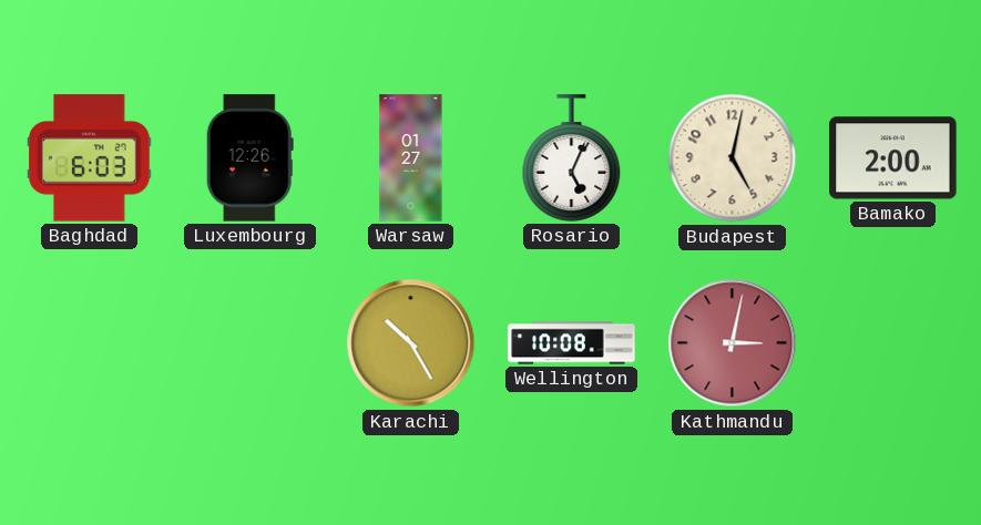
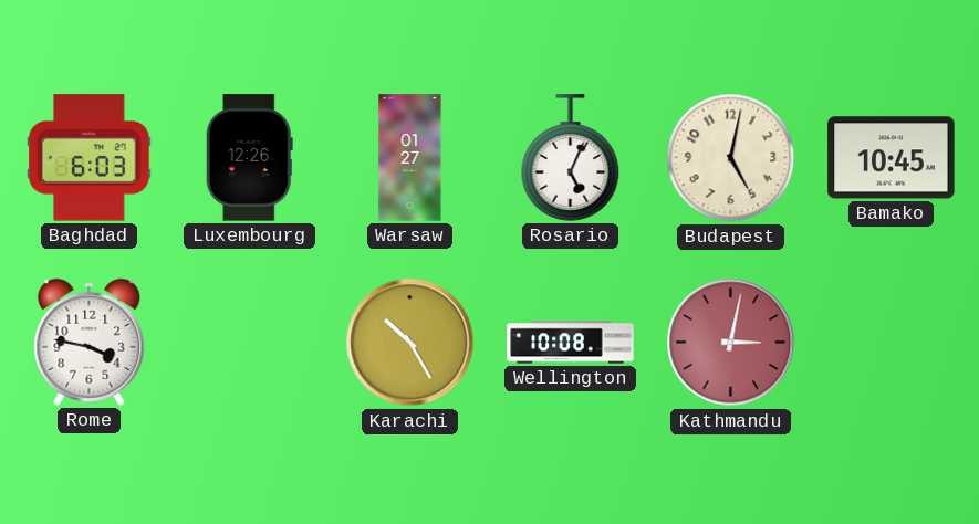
Bamako: 2:00 -> 10:45 (892, 158)
Rome: none -> 3:47 (90, 342)
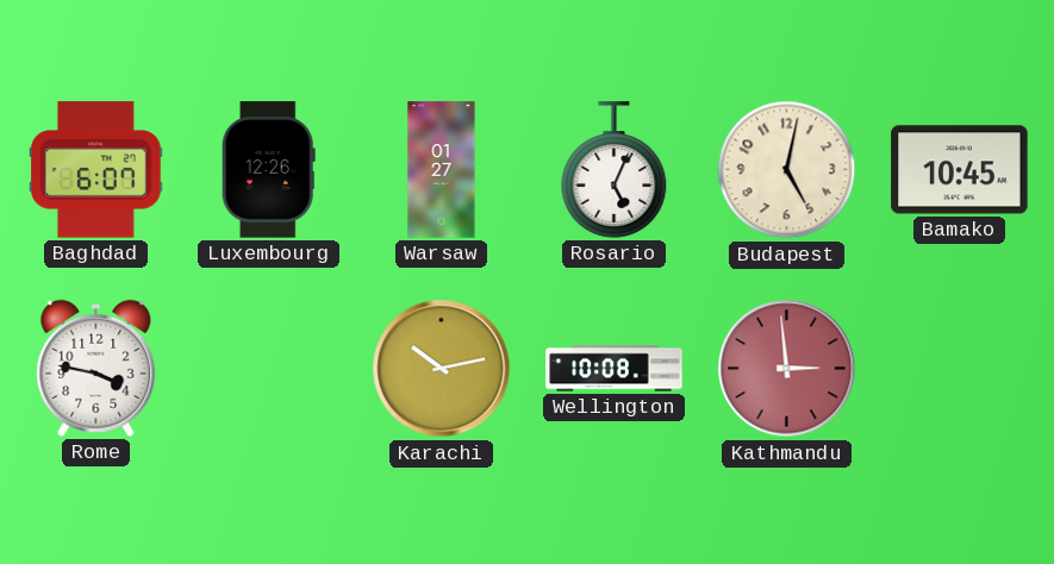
Baghdad: 6:03 -> 6:07 (96, 170)
Karachi: 10:25 -> 10:13 (442, 369)
Kathmandu: 3:02 -> 2:59 (787, 369)
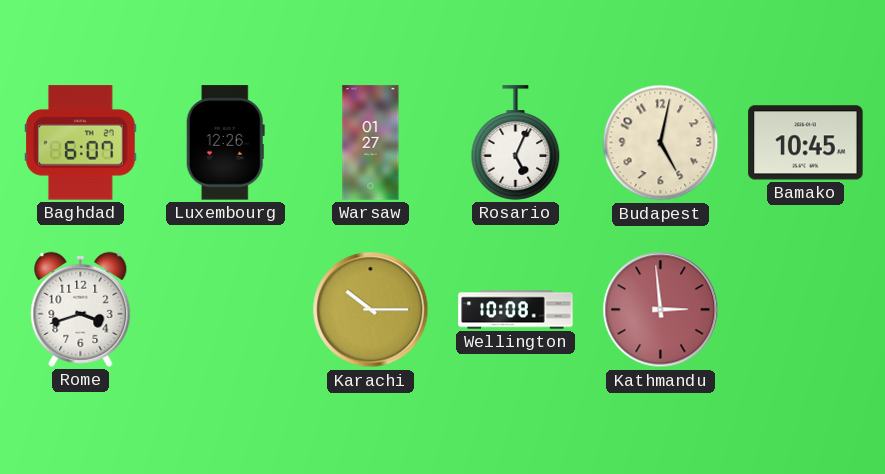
Rome: 3:47 -> 3:42 (81, 309)
Karachi: 10:13 -> 10:15 (371, 310)
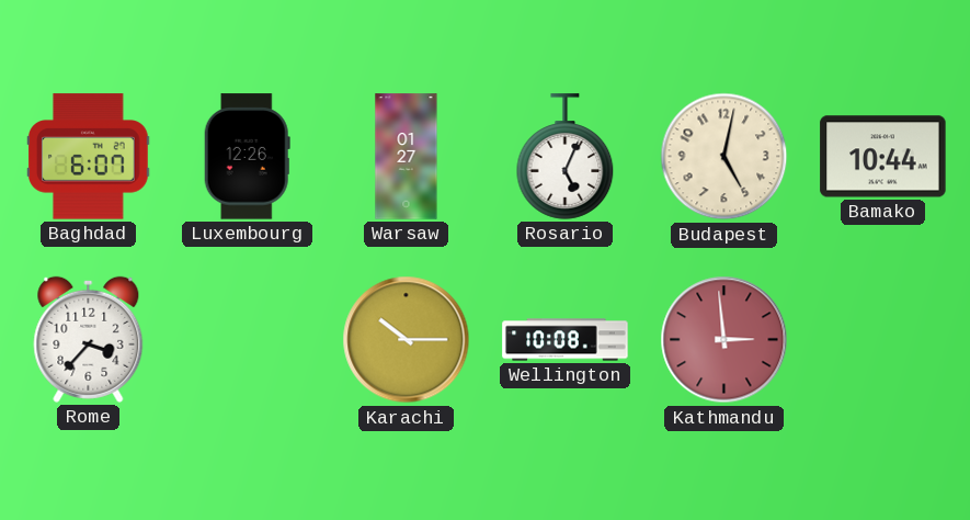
Bamako: 10:45 -> 10:44 (883, 157)
Rome: 3:42 -> 3:37 (89, 339)
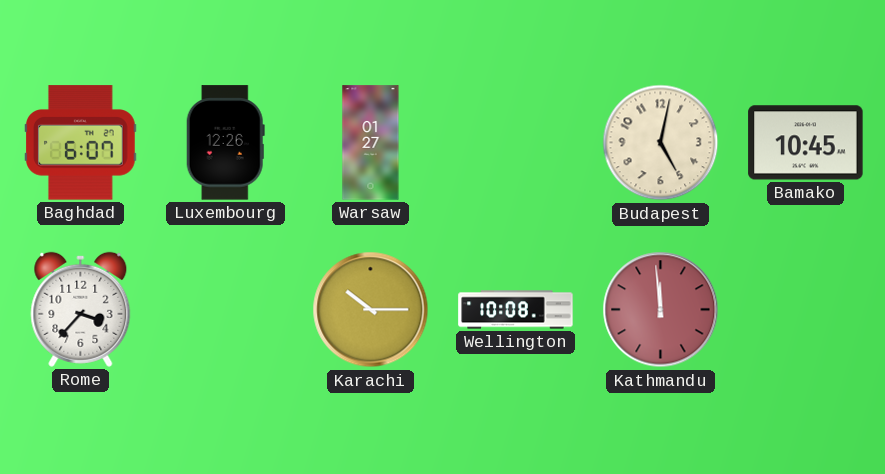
Rosario: 5:04 -> none (566, 157)
Bamako: 10:44 -> 10:45 (806, 143)
Kathmandu: 2:59 -> 11:59 (661, 310)
